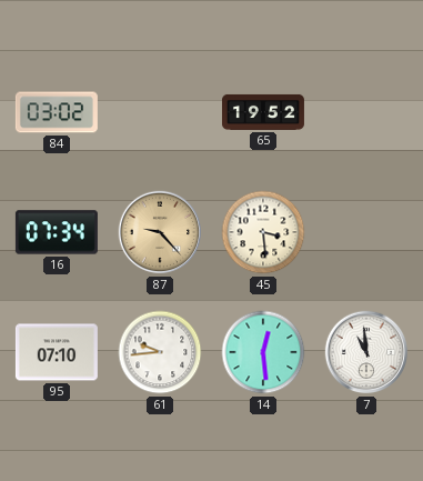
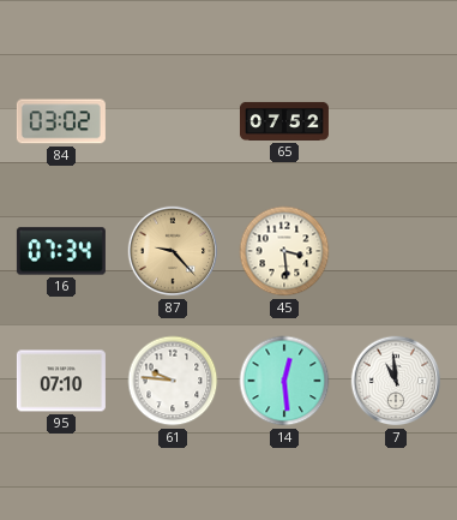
65: 19:52 -> 07:52 (284, 121)
61: 9:44 -> 9:46 (173, 381)
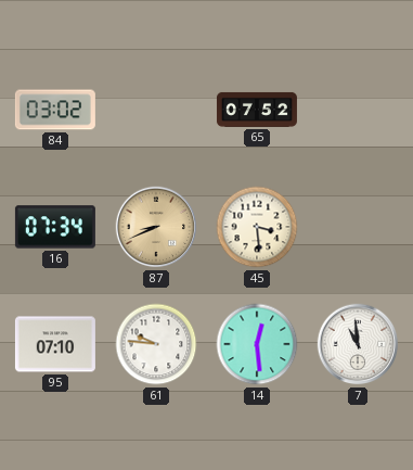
87: 9:23 -> 8:41 (156, 227)
